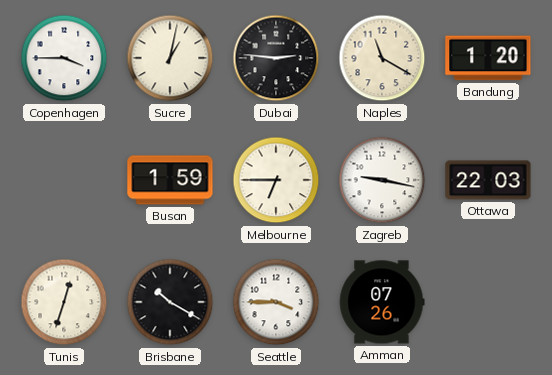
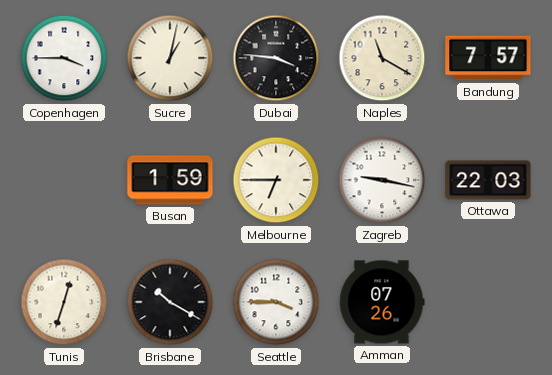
Dubai: 2:46 -> 3:46 (276, 58)
Bandung: 1:20 -> 7:57 (488, 58)
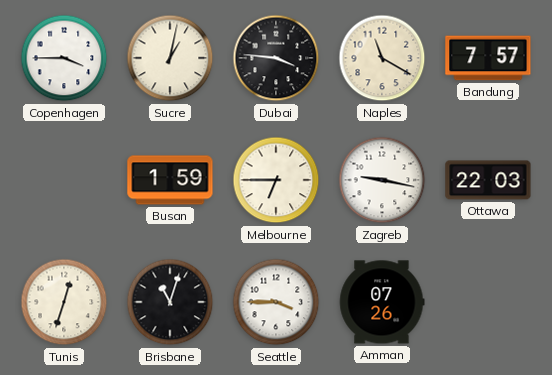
Brisbane: 10:20 -> 11:03 (170, 302)
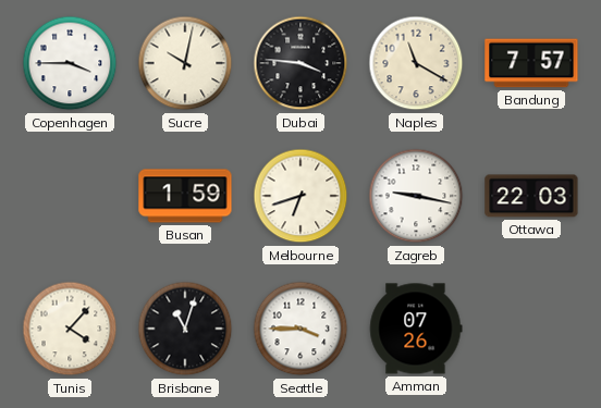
Sucre: 1:02 -> 10:02 (185, 63)
Melbourne: 6:45 -> 6:42 (300, 196)
Tunis: 12:33 -> 4:07 (70, 329)
